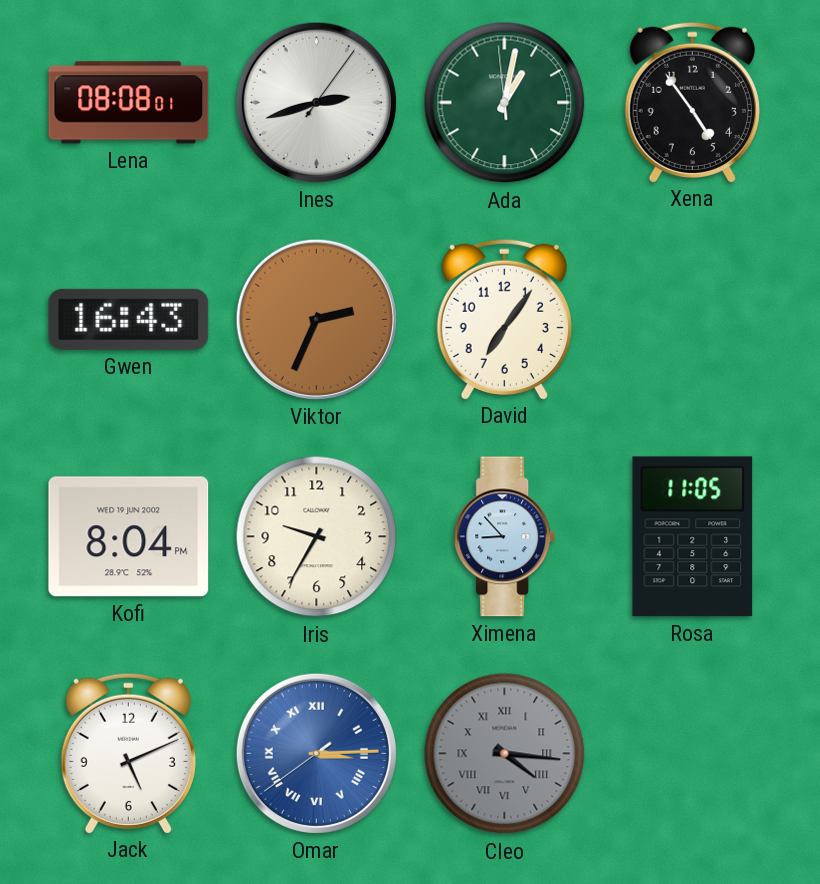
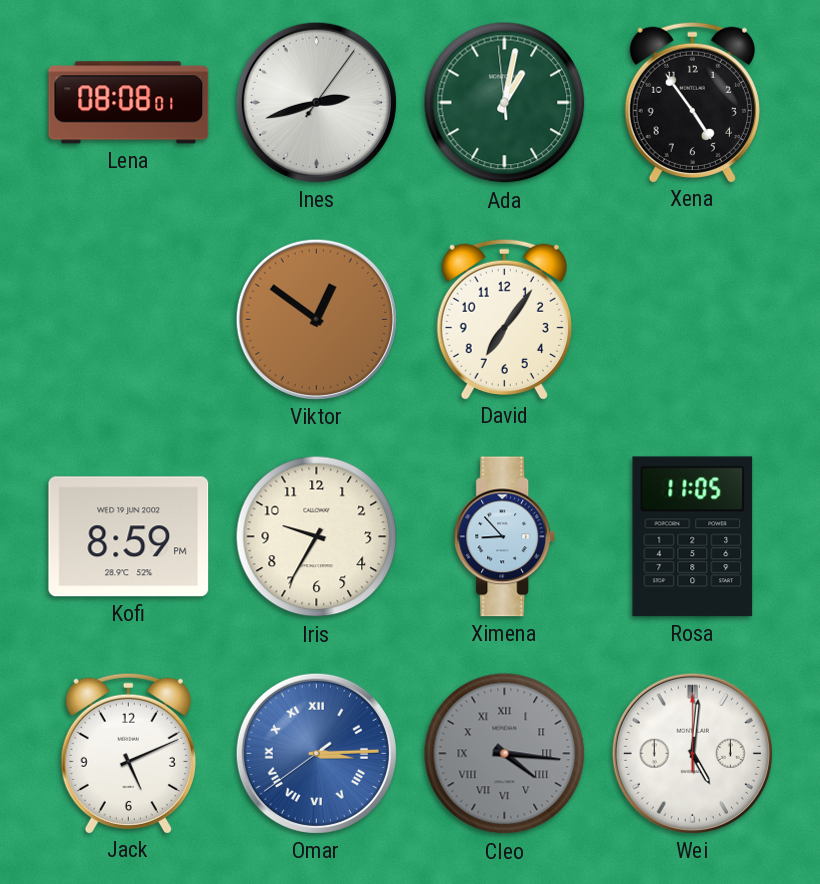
Gwen: 16:43 -> none (129, 319)
Viktor: 2:34 -> 12:51 (316, 319)
Kofi: 8:04 -> 8:59 (129, 537)
Wei: none -> 5:01 (692, 753)
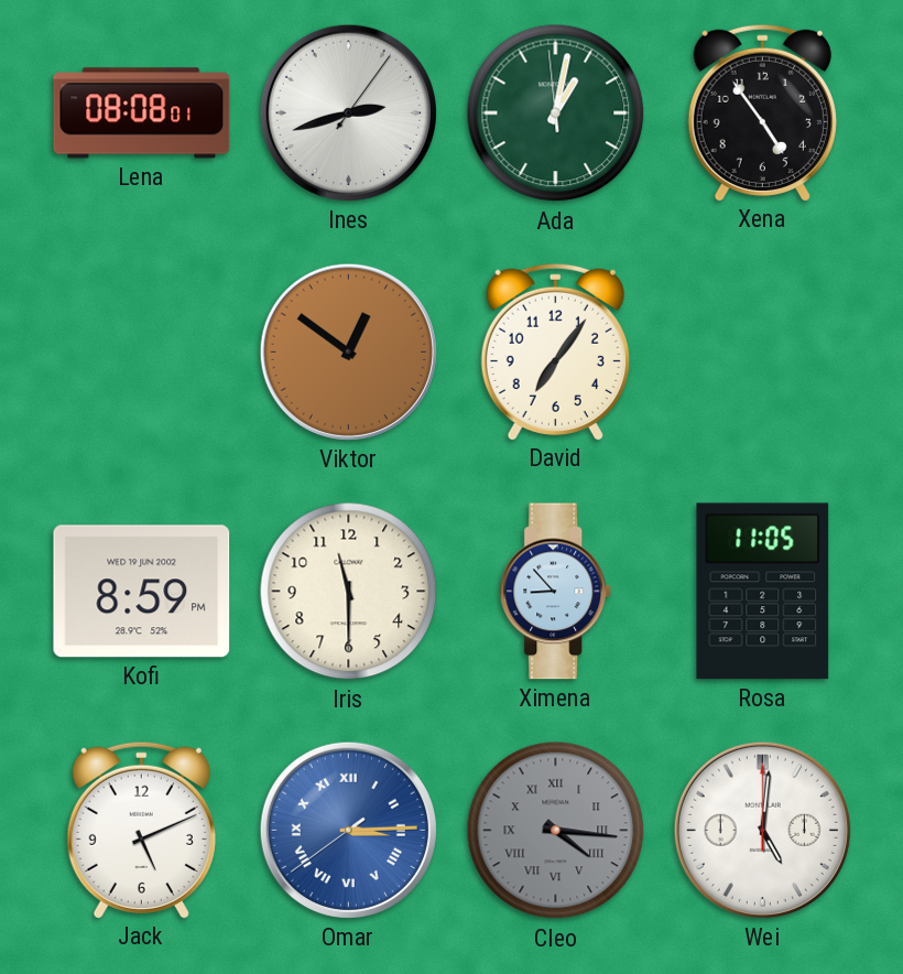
Iris: 9:35 -> 11:30 (349, 592)
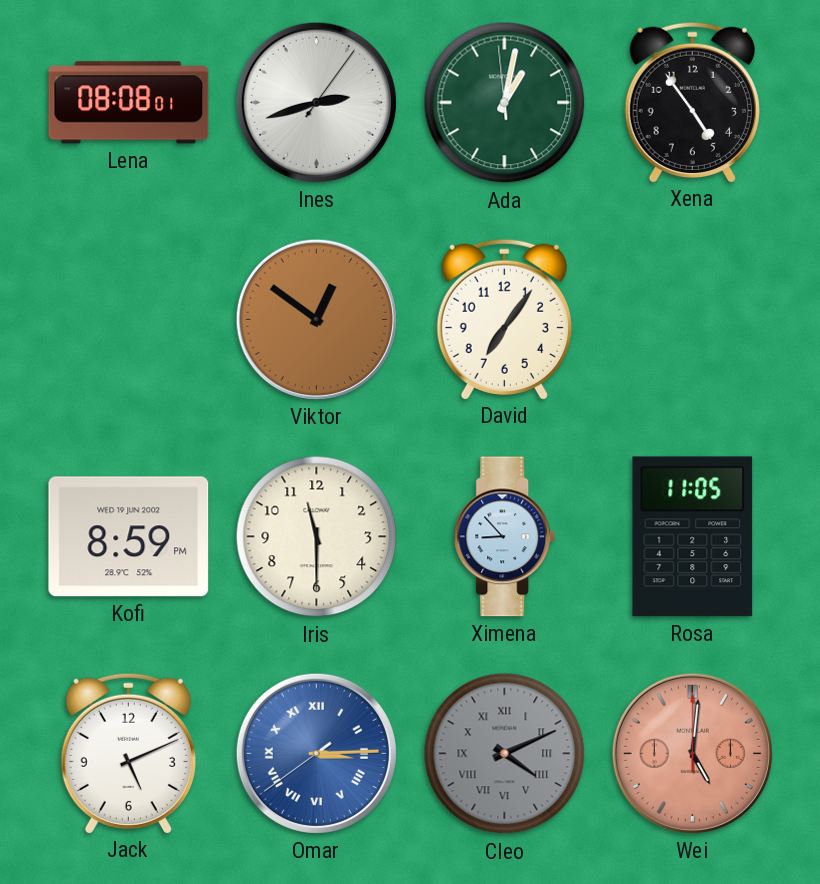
Cleo: 4:16 -> 4:11 (505, 754)
Wei dial: white -> salmon (692, 753)
